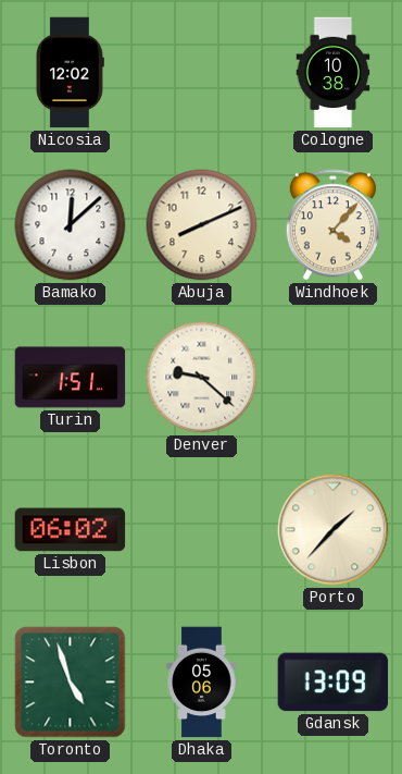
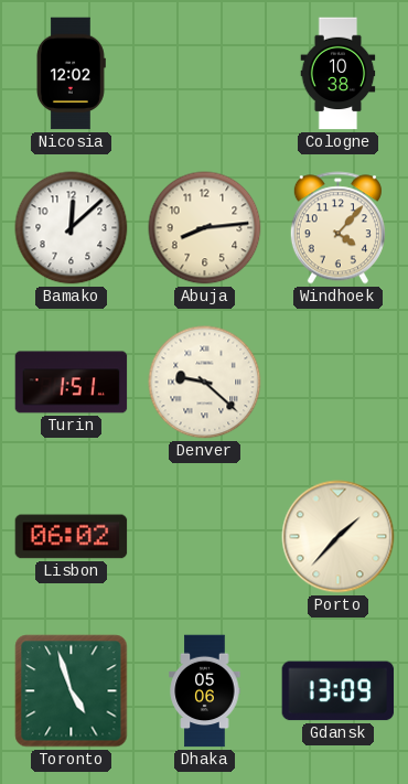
Abuja: 8:11 -> 8:14 (205, 228)
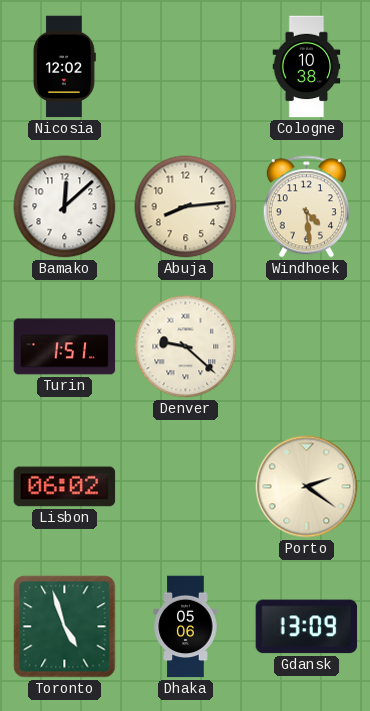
Windhoek: 4:07 -> 4:29 (306, 207)
Porto: 1:37 -> 2:21 (307, 487)
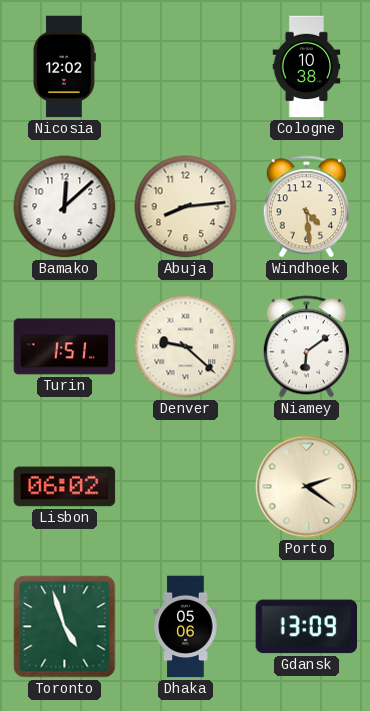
Niamey: none -> 6:09 (306, 347)
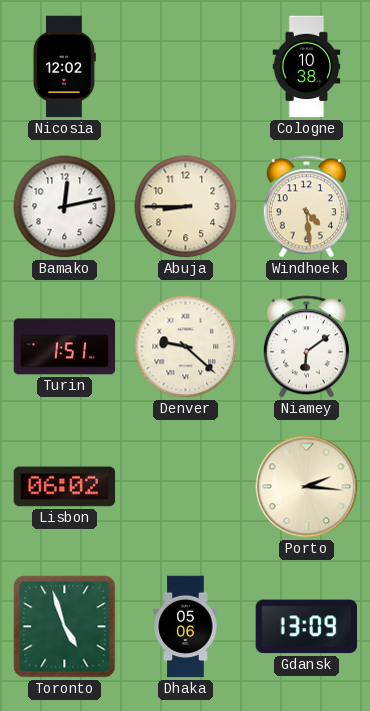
Bamako: 12:08 -> 12:13 (65, 207)
Abuja: 8:14 -> 8:45 (186, 207)
Porto: 2:21 -> 2:16 (307, 487)
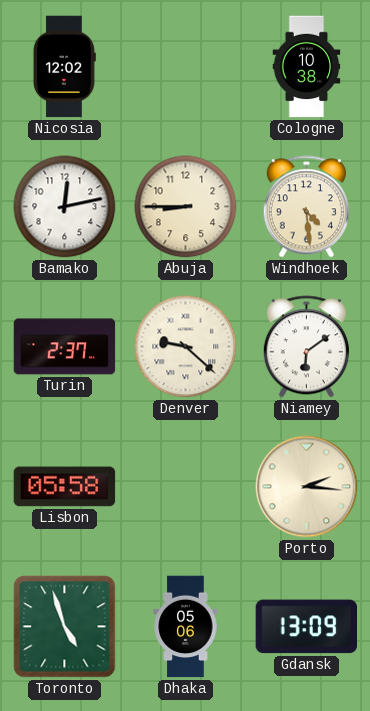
Turin: 1:51 -> 2:37 (65, 347)
Lisbon: 06:02 -> 05:58 (65, 487)
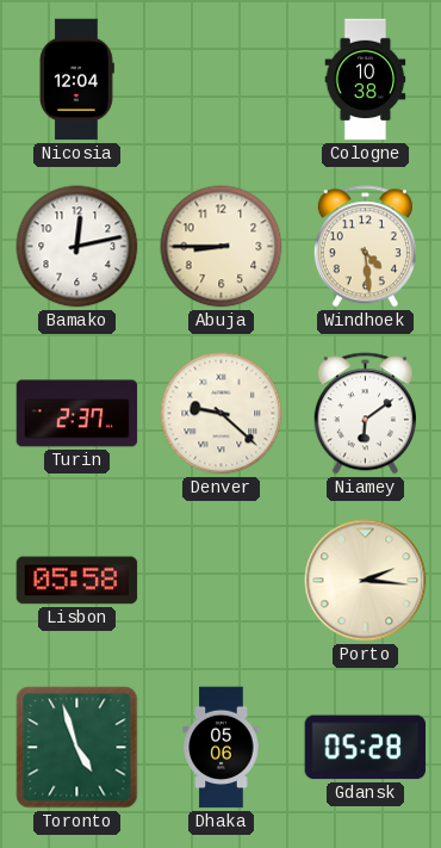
Nicosia: 12:02 -> 12:04 (76, 80)
Gdansk: 13:09 -> 05:28 (366, 748)
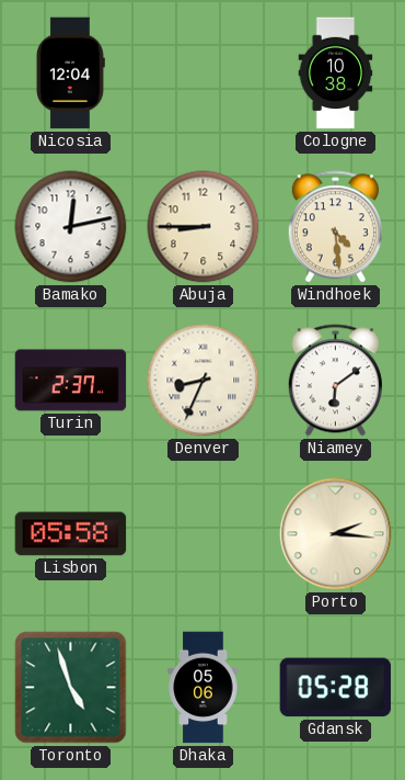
Denver: 9:22 -> 8:34 (204, 381)
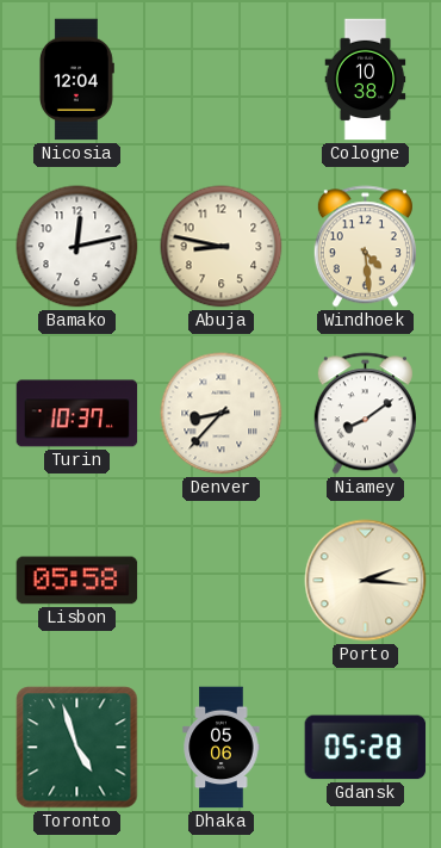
Abuja: 8:45 -> 8:47 (222, 247)
Turin: 2:37 -> 10:37 (77, 414)
Denver: 8:34 -> 8:37 (222, 414)
Niamey: 6:09 -> 8:09 (365, 414)
